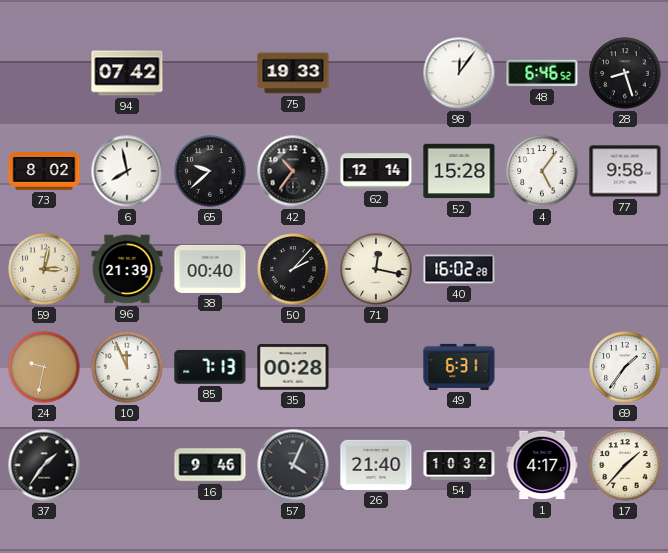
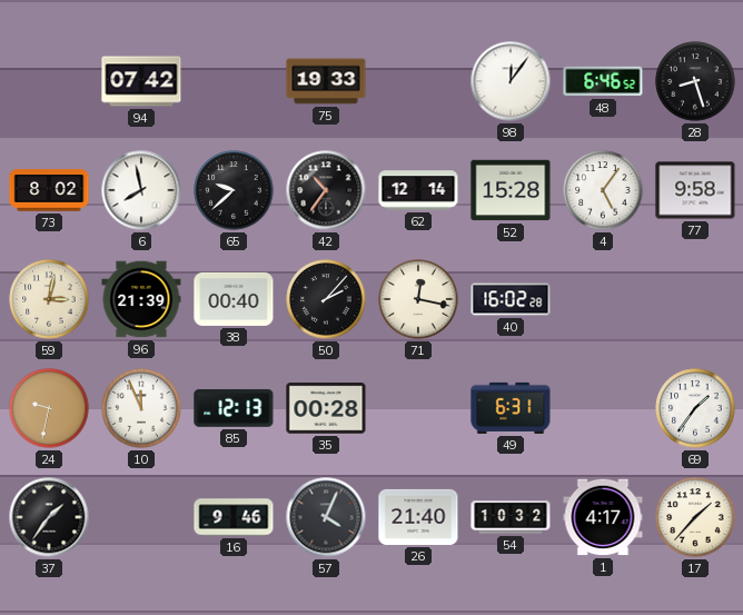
85: 7:13 -> 12:13 (234, 408)
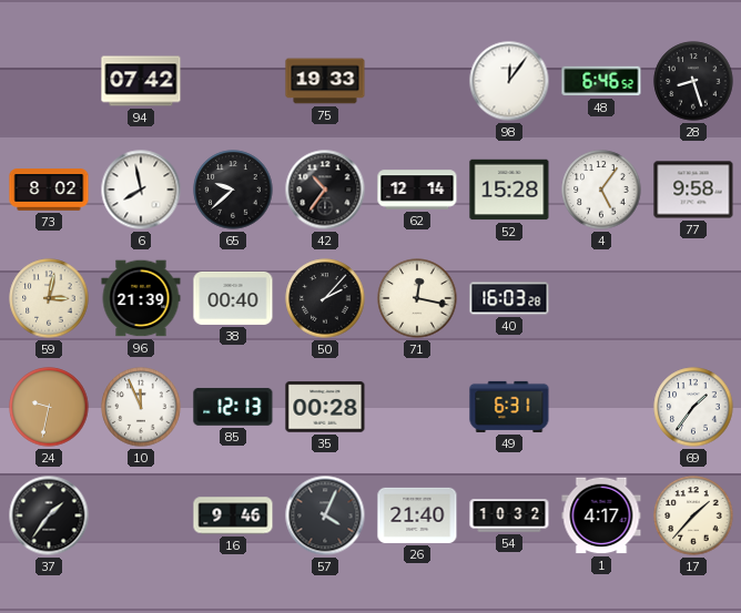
40: 16:02 -> 16:03 (509, 298)
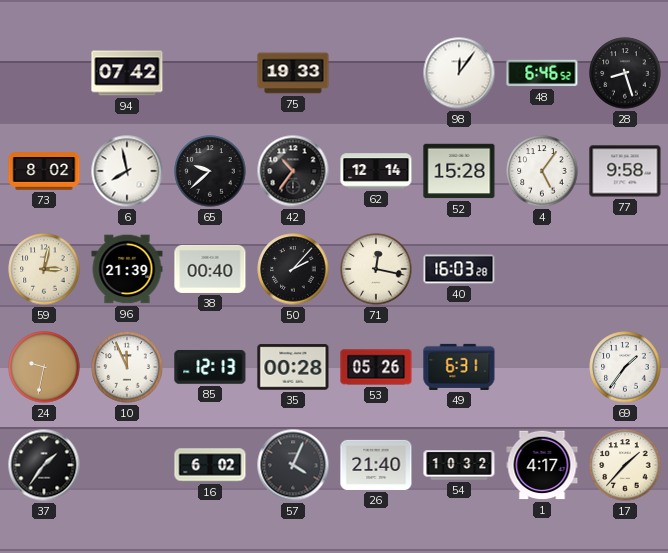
53: none -> 05:26 (376, 367)
16: 9:46 -> 6:02 (210, 465)
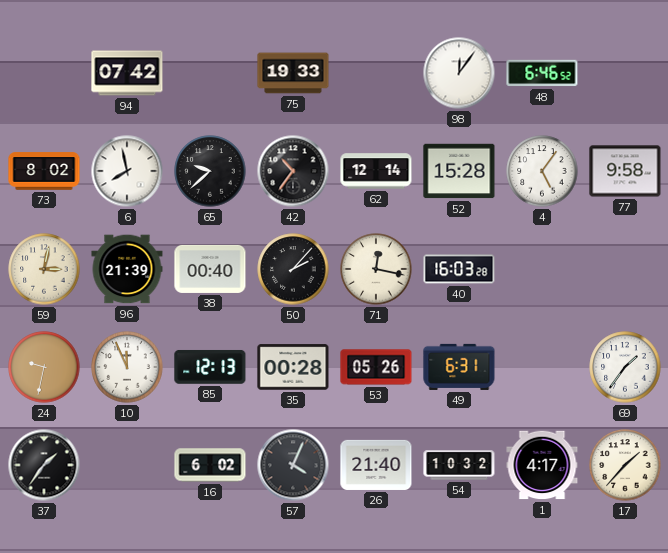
28: 8:27 -> none (625, 73)
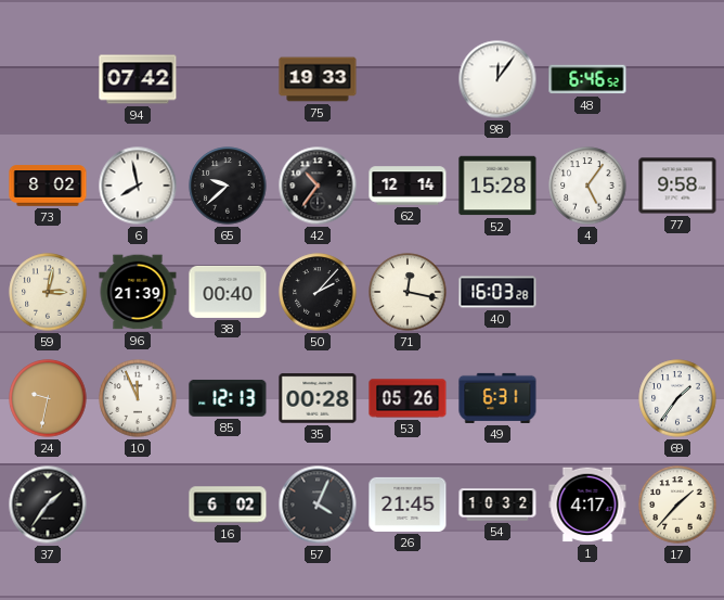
26: 21:40 -> 21:45 (408, 505)
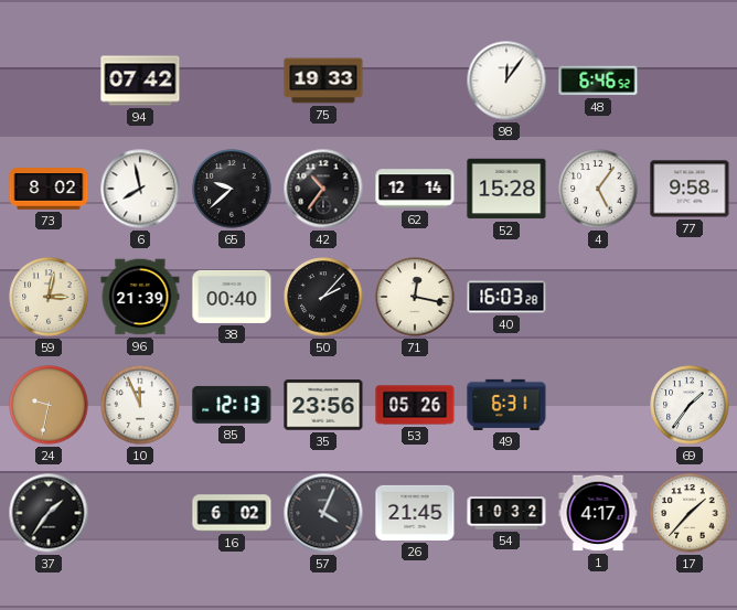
35: 00:28 -> 23:56 (323, 405)
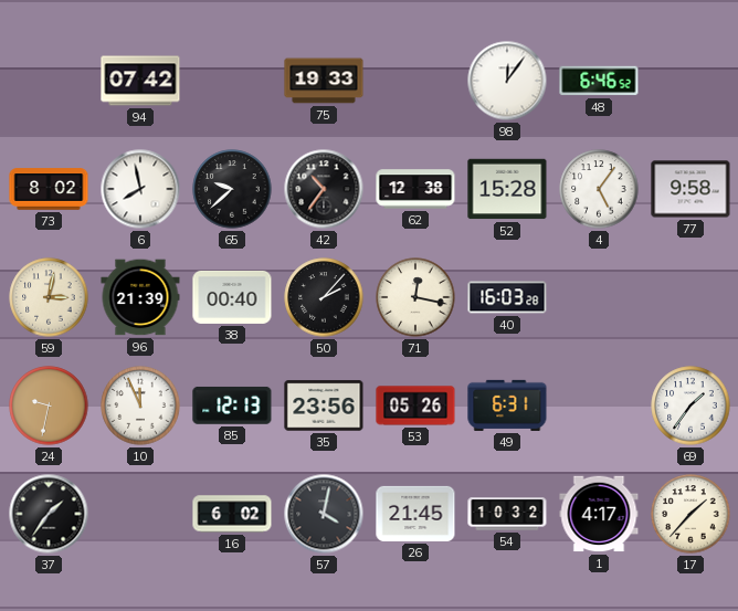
62: 12:14 -> 12:38 (415, 189)
57: 4:04 -> 4:02 (324, 514)
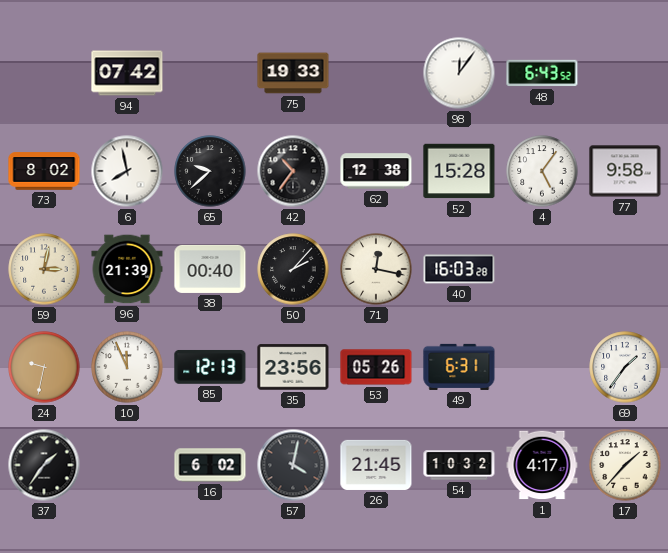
48: 6:46 -> 6:43 (542, 73)
